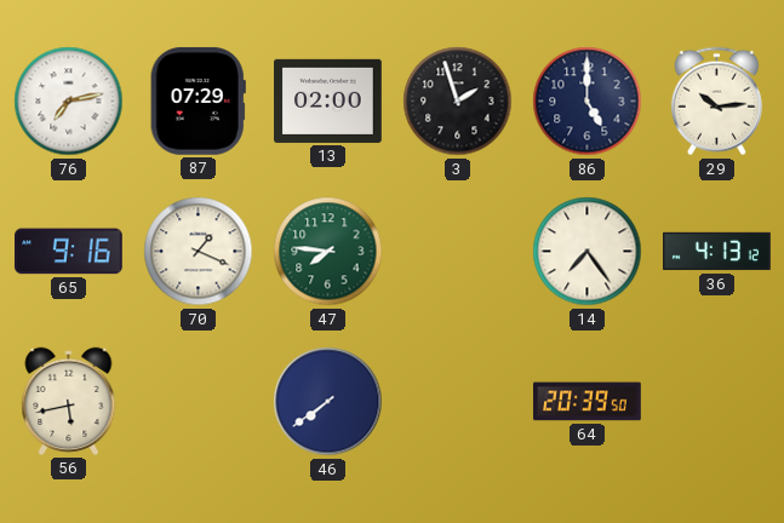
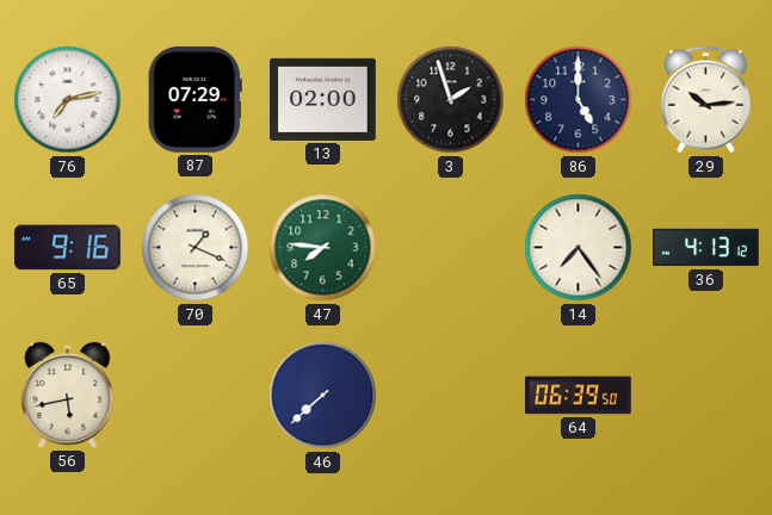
46: 7:39 -> 7:38 (323, 396)
64: 20:39 -> 06:39 (579, 396)
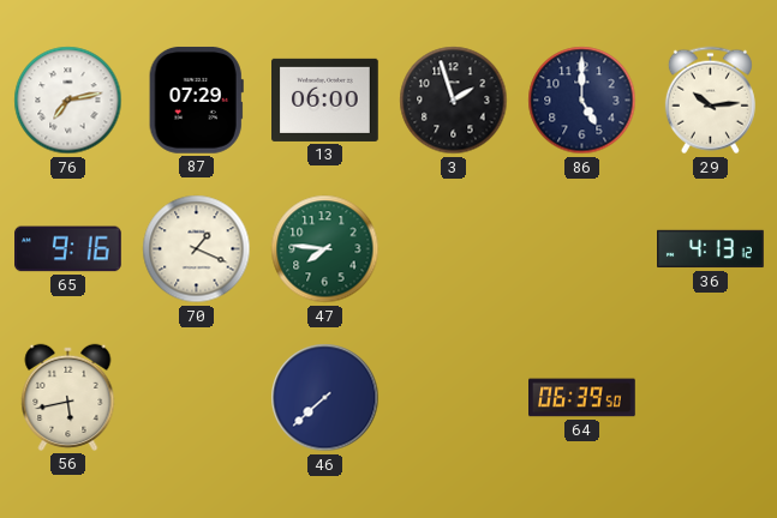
13: 02:00 -> 06:00 (325, 100)
14: 7:24 -> none (579, 248)
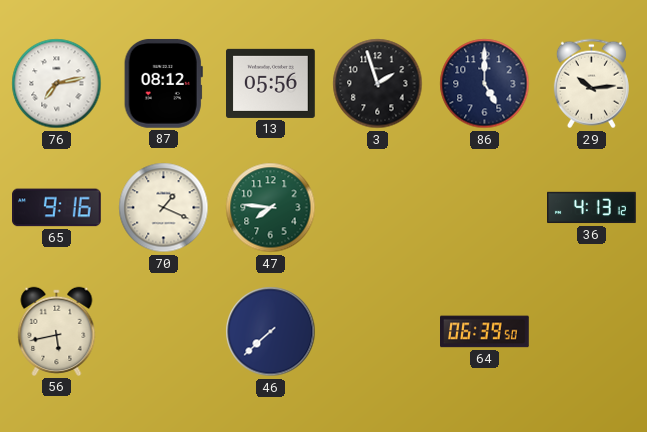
87: 07:29 -> 08:12 (163, 83)
13: 06:00 -> 05:56 (271, 83)
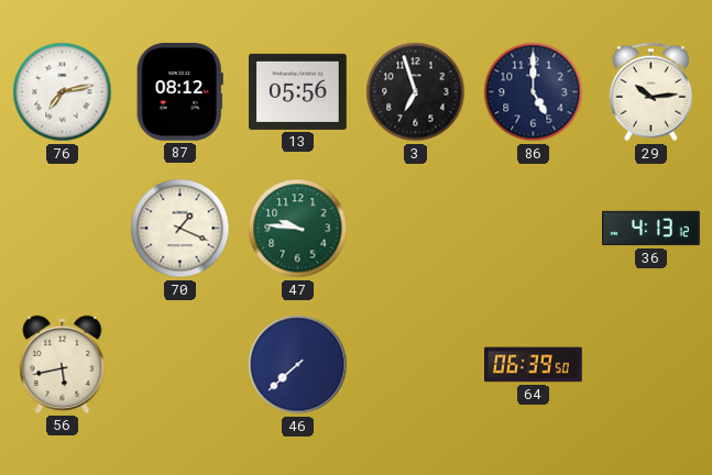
3: 1:57 -> 6:57 (416, 92)
65: 9:16 -> none (57, 208)
47: 7:46 -> 9:46 (298, 229)
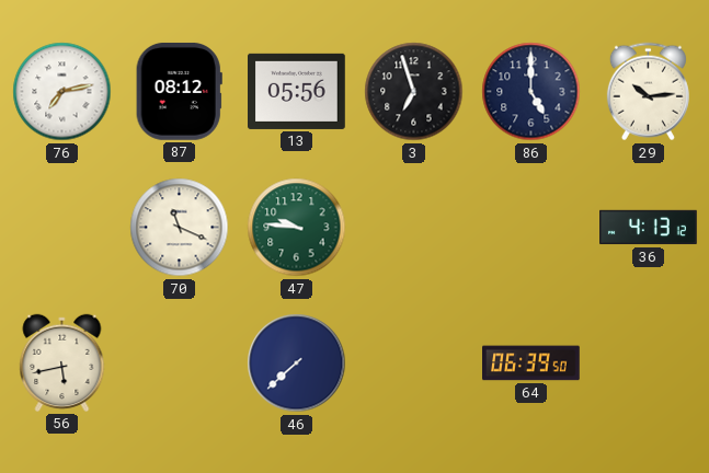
70: 1:19 -> 11:19 (180, 228)
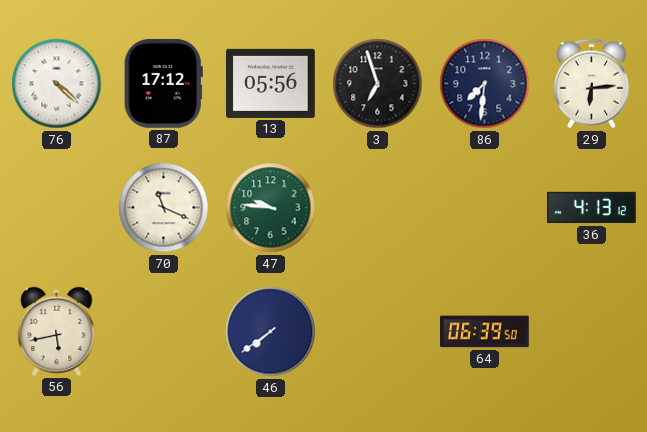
76: 7:13 -> 4:22 (57, 84)
87: 08:12 -> 17:12 (163, 83)
86: 5:00 -> 7:31 (485, 84)
29: 10:14 -> 6:14 (591, 84)
46: 7:38 -> 7:39 (271, 332)
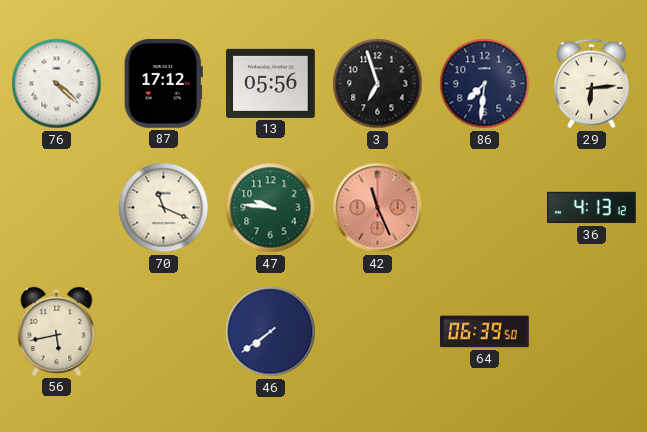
42: none -> 11:26 (378, 208)
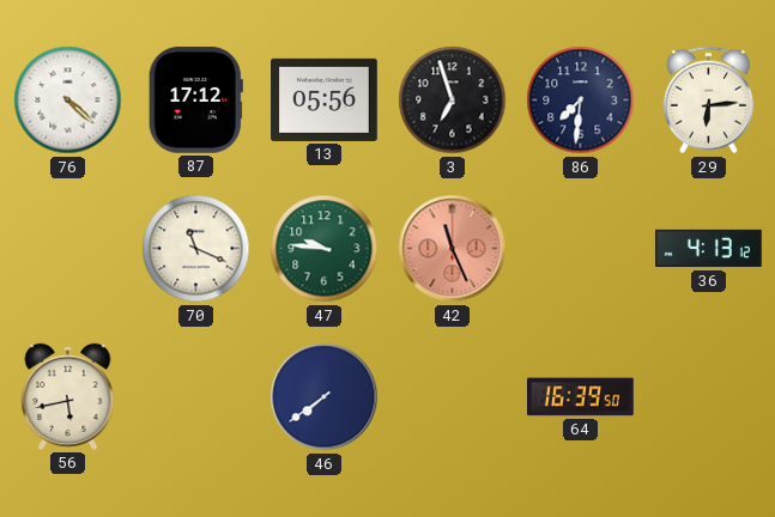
64: 06:39 -> 16:39 (581, 397)
